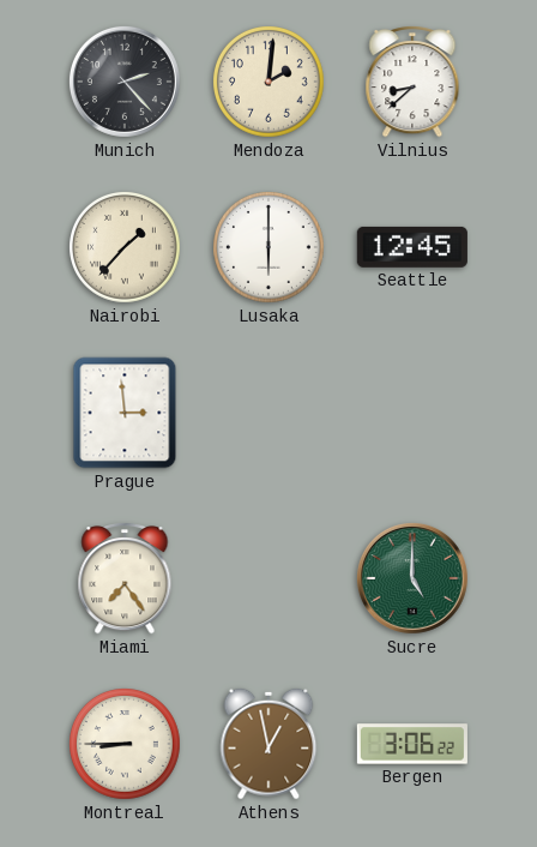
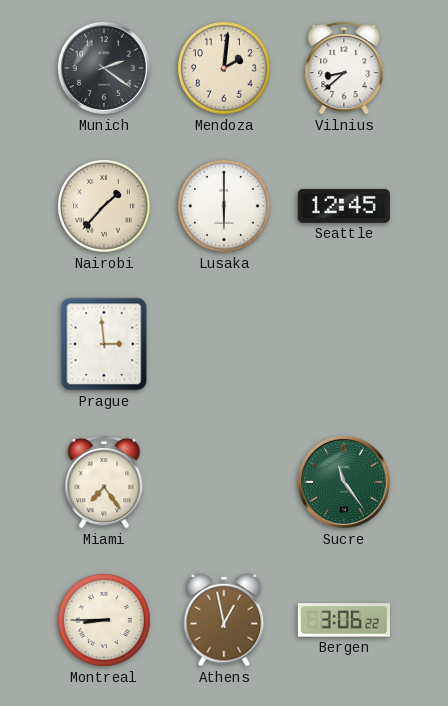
Munich: 2:23 -> 2:21 (104, 68)
Sucre: 5:00 -> 11:24 (344, 482)
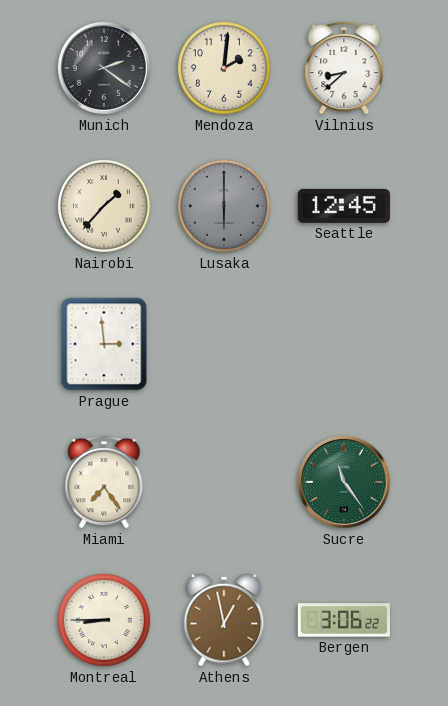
Lusaka dial: white -> grey (225, 207)
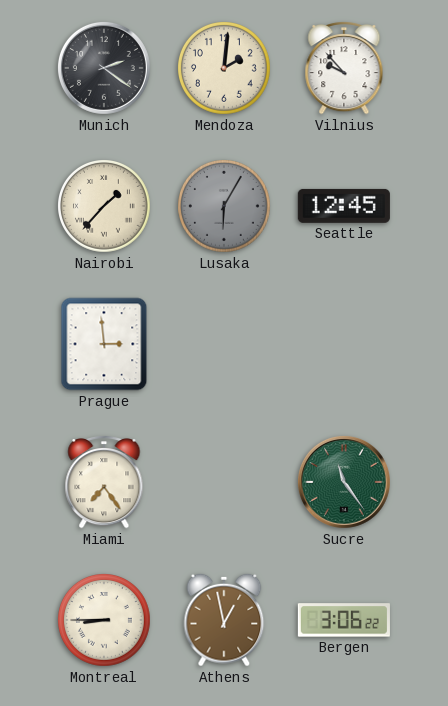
Vilnius: 8:38 -> 9:53 (344, 68)
Lusaka: 6:00 -> 6:05 (225, 207)
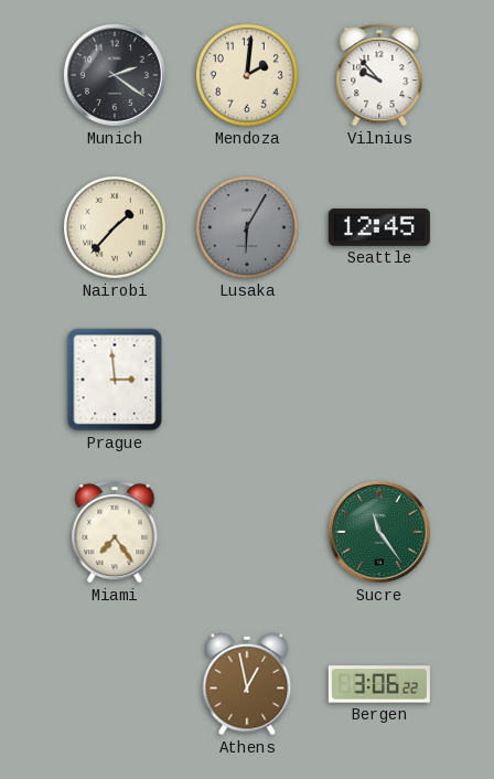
Montreal: 8:45 -> none (105, 621)
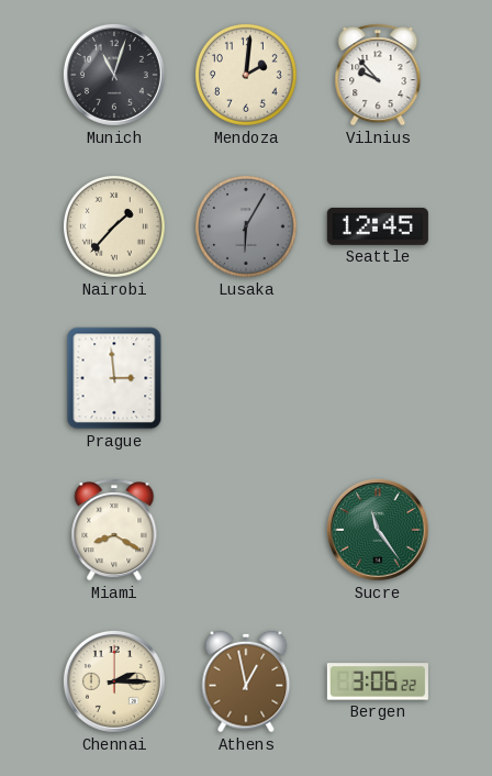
Munich: 2:21 -> 11:03 (114, 75)
Miami: 7:24 -> 8:20 (114, 530)
Chennai: none -> 2:15 (114, 681)
